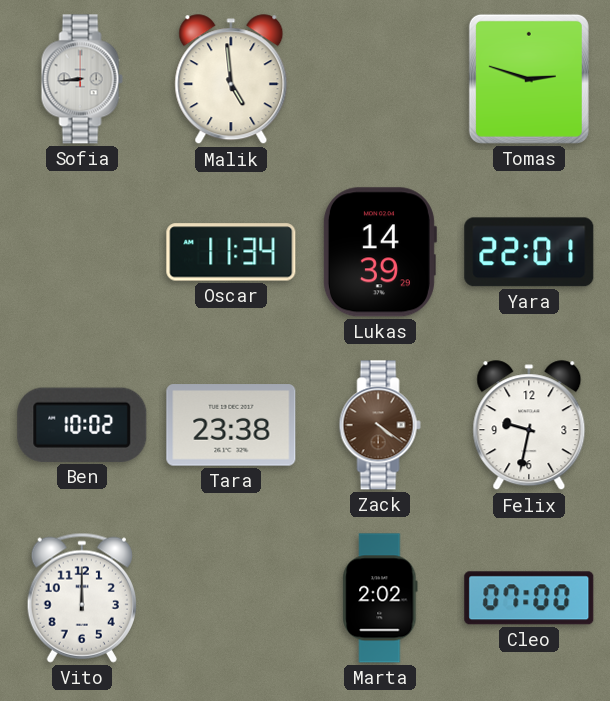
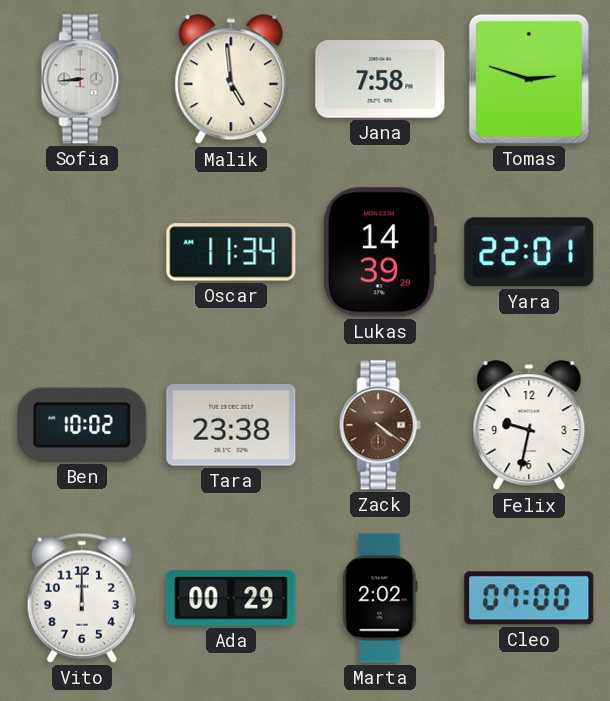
Jana: none -> 7:58 (380, 80)
Ada: none -> 00:29 (231, 598)
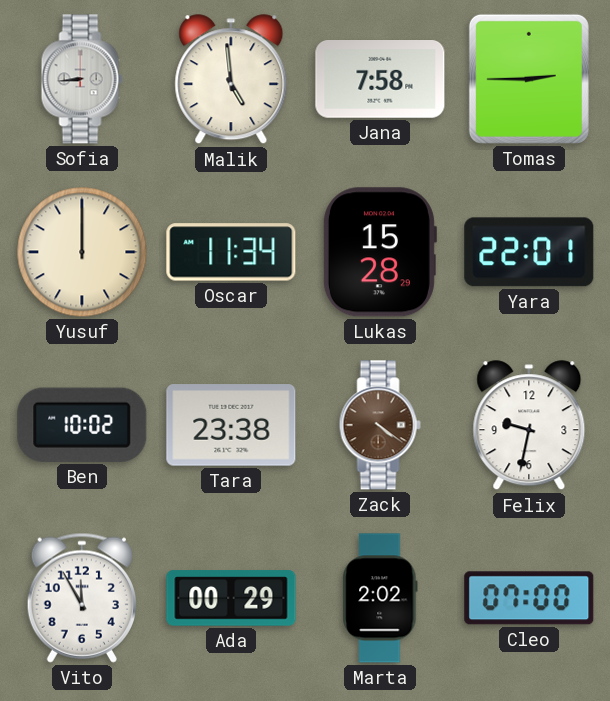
Tomas: 2:48 -> 2:45 (529, 79)
Yusuf: none -> 12:00 (82, 252)
Lukas: 14:39 -> 15:28 (379, 252)
Vito: 12:00 -> 11:55 (82, 598)
